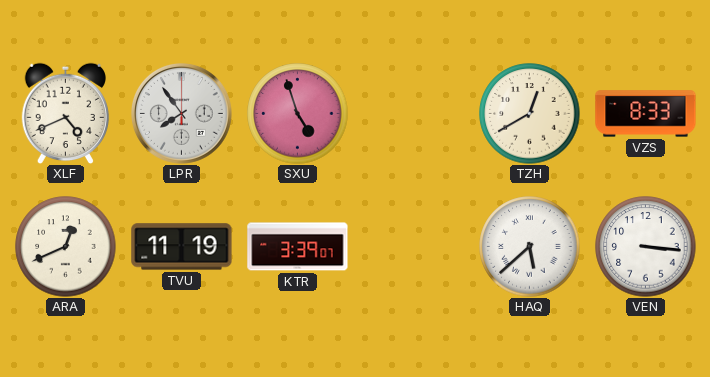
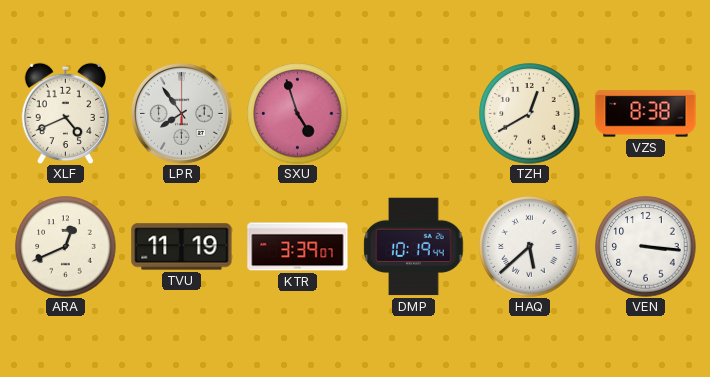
VZS: 8:33 -> 8:38 (646, 114)
DMP: none -> 10:19 (414, 247)
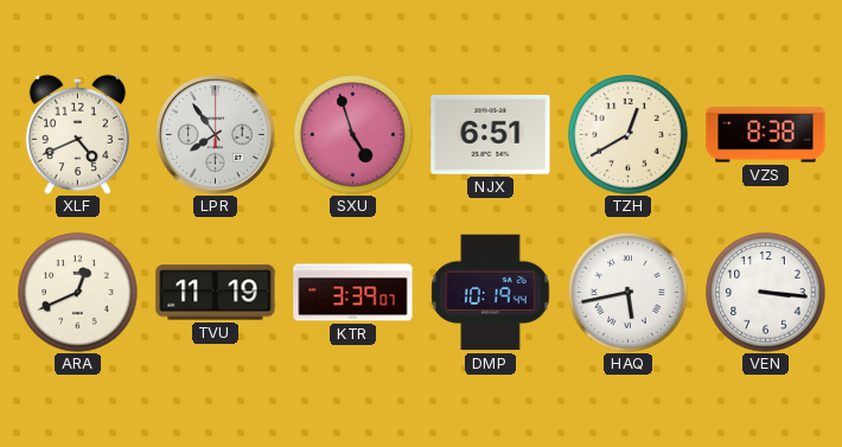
NJX: none -> 6:51 (491, 134)
HAQ: 5:38 -> 5:43 (629, 293)
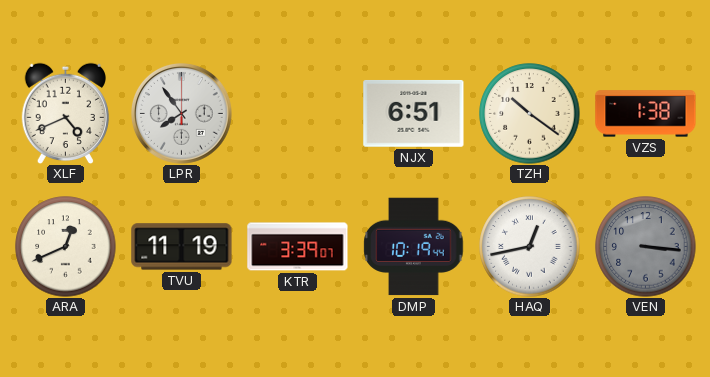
SXU: 4:57 -> none (353, 135)
TZH: 12:40 -> 10:21 (530, 114)
VZS: 8:38 -> 1:38 (646, 114)
HAQ: 5:43 -> 12:43 (530, 247)
VEN dial: white -> grey (646, 247)
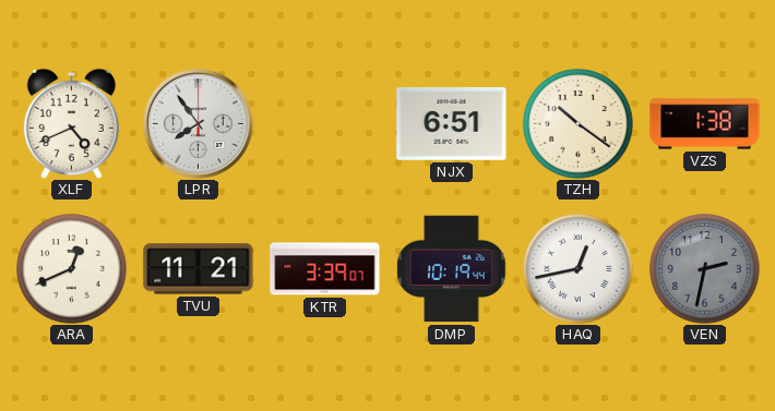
TVU: 11:19 -> 11:21 (199, 269)
VEN: 3:16 -> 2:32 (705, 269)
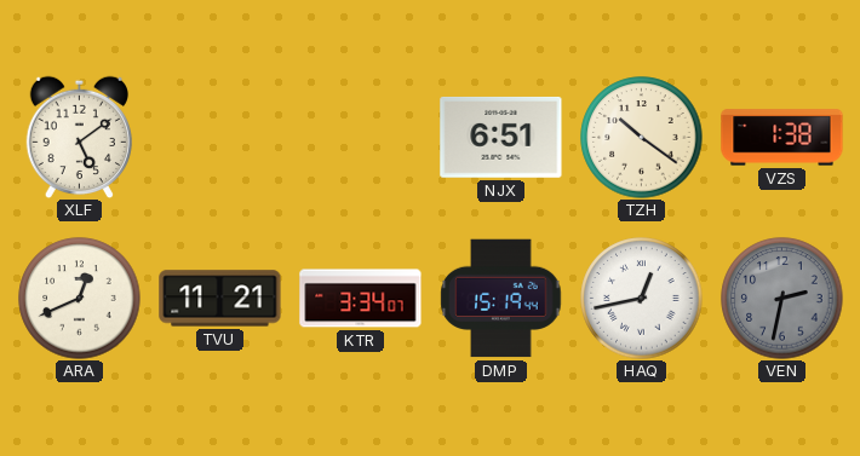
XLF: 4:41 -> 5:09 (79, 137)
LPR: 7:54 -> none (199, 124)
KTR: 3:39 -> 3:34 (361, 299)
DMP: 10:19 -> 15:19 (501, 299)
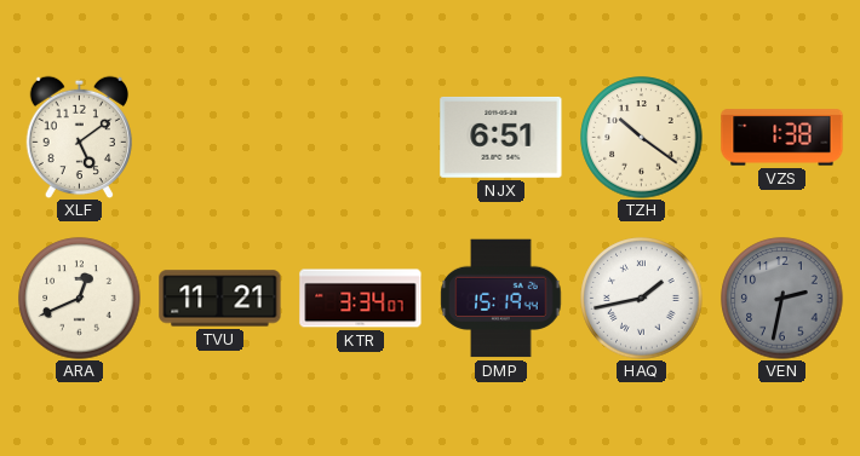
HAQ: 12:43 -> 1:43 (642, 299)
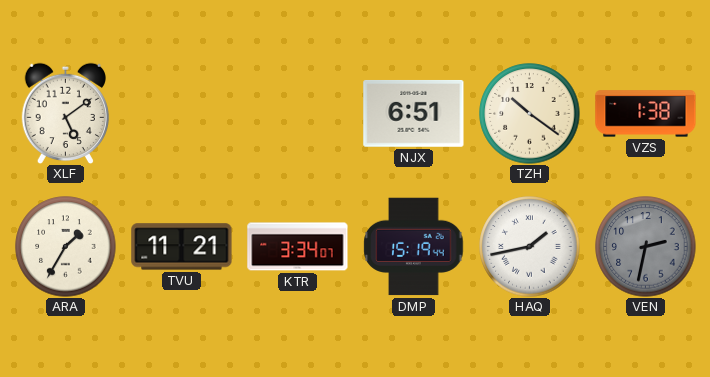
ARA: 12:41 -> 1:35 (66, 247)
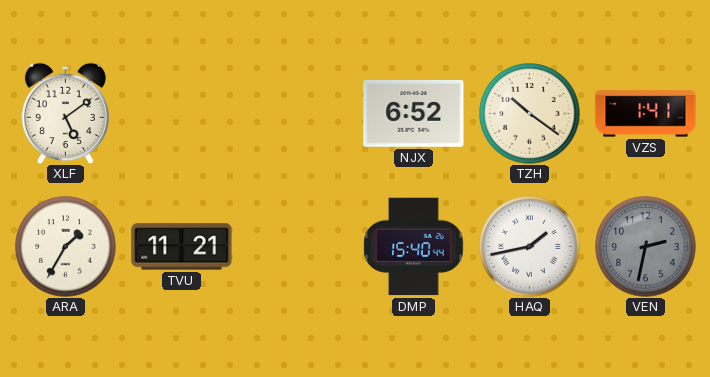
NJX: 6:51 -> 6:52 (414, 113)
VZS: 1:38 -> 1:41 (646, 114)
KTR: 3:34 -> none (298, 247)
DMP: 15:19 -> 15:40 (414, 247)
